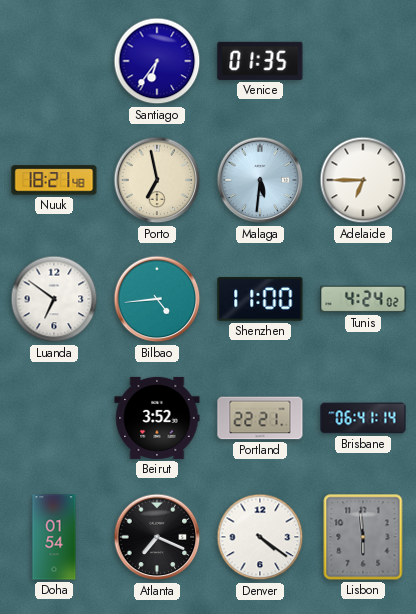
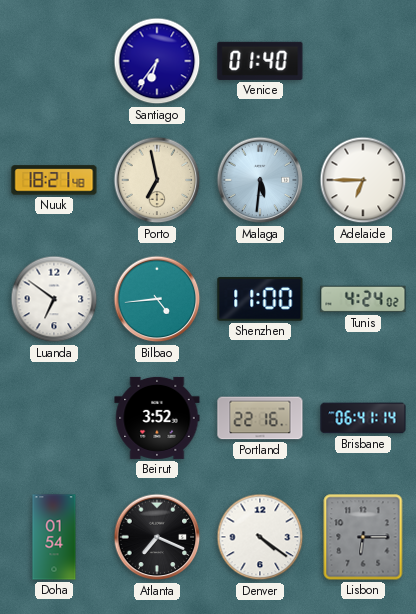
Venice: 01:35 -> 01:40 (260, 61)
Portland: 22:21 -> 22:16 (260, 418)
Lisbon: 5:59 -> 6:15 (363, 537)
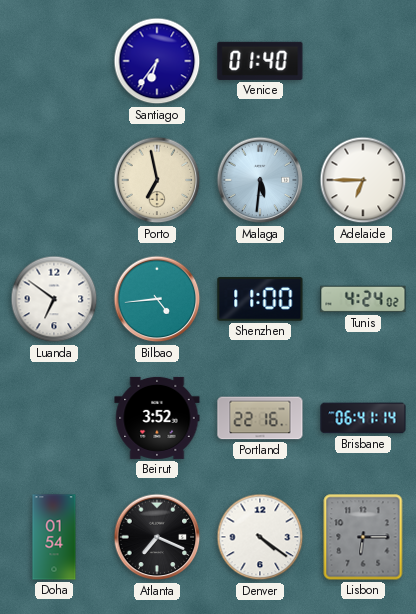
Nuuk: 18:21 -> none (54, 180)
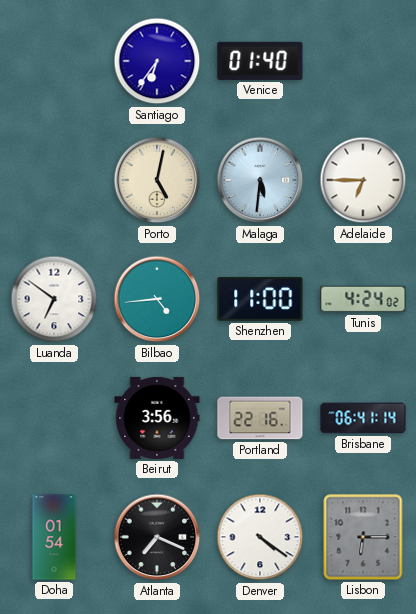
Porto: 6:58 -> 5:02 (157, 180)
Beirut: 3:52 -> 3:56 (157, 418)
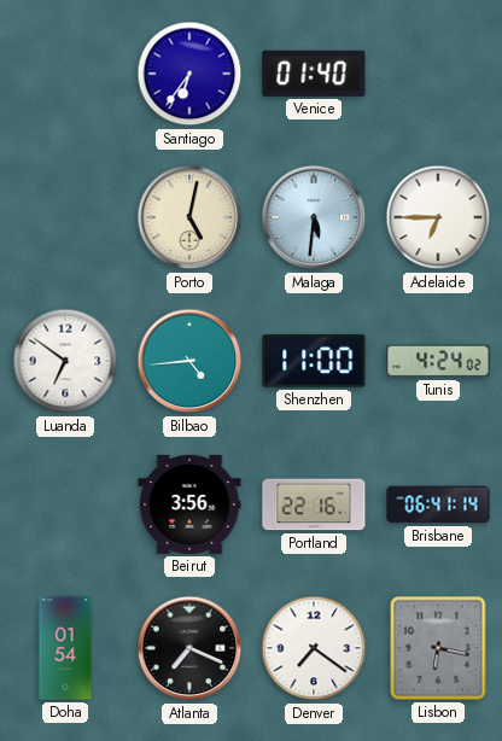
Denver: 4:21 -> 7:21 (314, 648)
Lisbon: 6:15 -> 6:17 (438, 648)
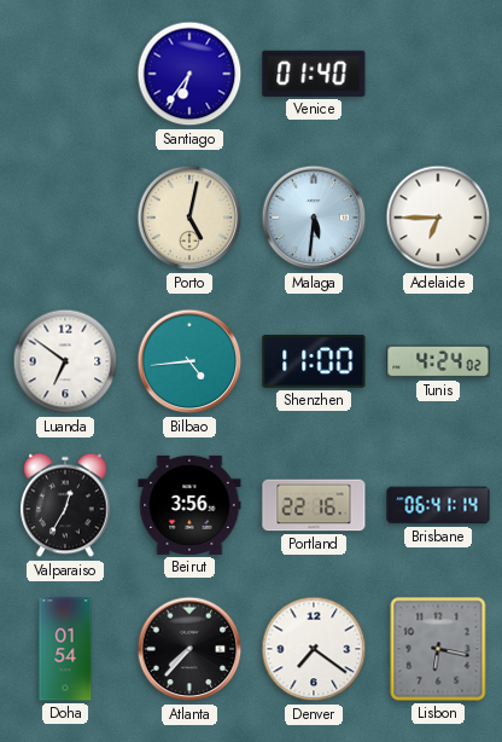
Valparaiso: none -> 12:35 (65, 505)
Atlanta: 7:19 -> 7:37 (189, 649)
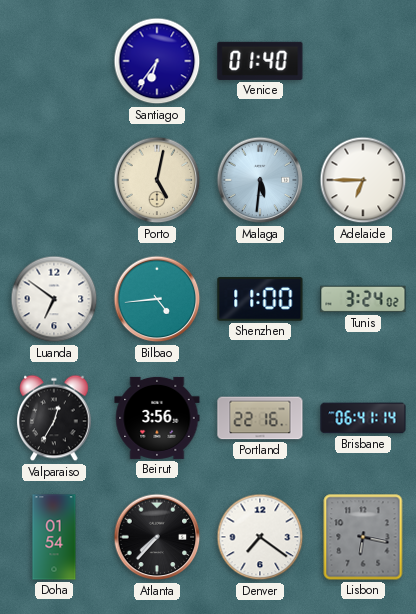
Tunis: 4:24 -> 3:24 (363, 299)
